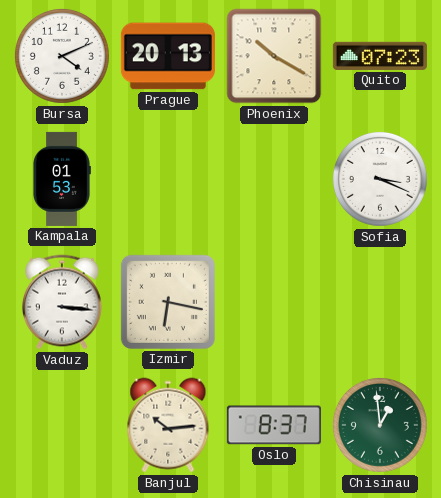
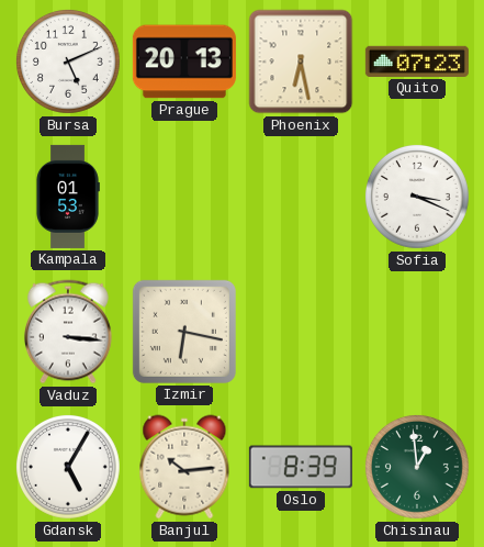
Bursa: 4:11 -> 5:11 (68, 62)
Phoenix: 10:20 -> 6:28 (301, 62)
Gdansk: none -> 5:05 (68, 467)
Oslo: 8:37 -> 8:39 (301, 467)
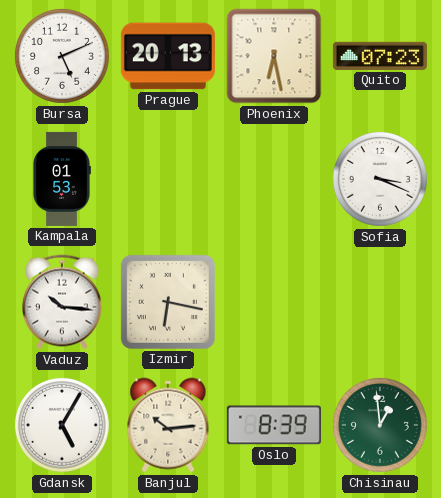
Vaduz: 3:16 -> 10:16 (62, 302)
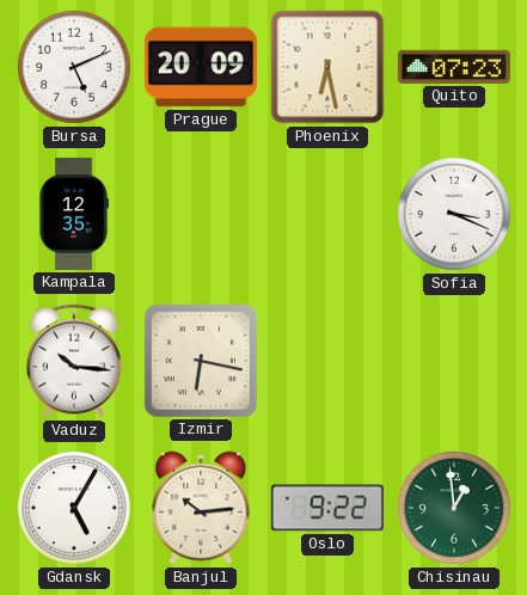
Prague: 20:13 -> 20:09 (201, 67)
Kampala: 01:53 -> 12:35 (74, 214)
Oslo: 8:39 -> 9:22 (327, 508)
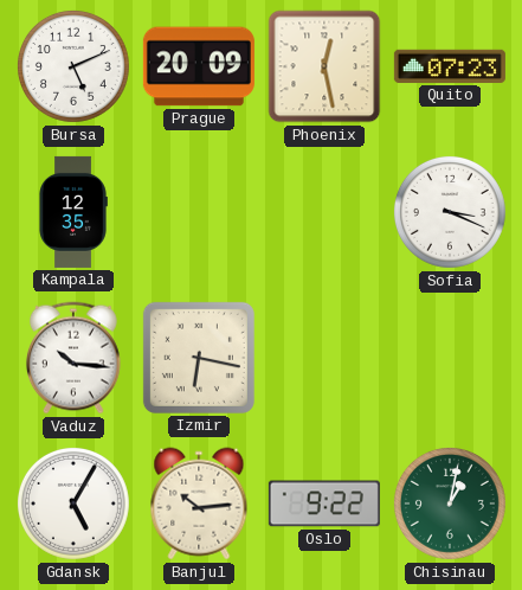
Phoenix: 6:28 -> 12:28 (324, 66)
Chisinau: 12:59 -> 1:02 (450, 504)
